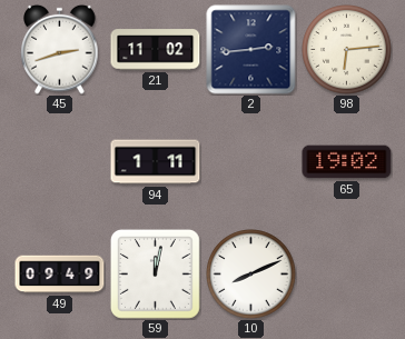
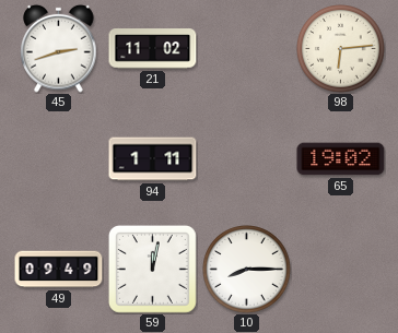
2: 2:44 -> none (251, 50)
10: 8:11 -> 8:15 (247, 270)
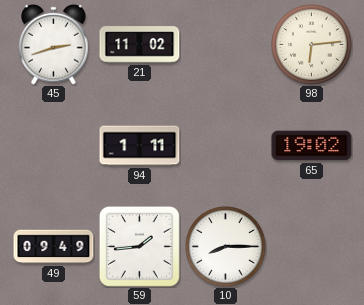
59: 12:02 -> 1:44 (139, 246)
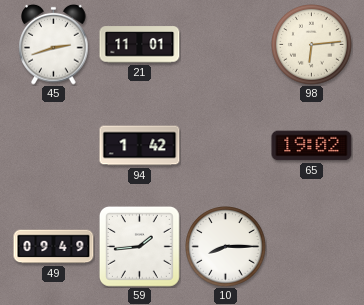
21: 11:02 -> 11:01 (140, 45)
94: 1:11 -> 1:42 (140, 146)
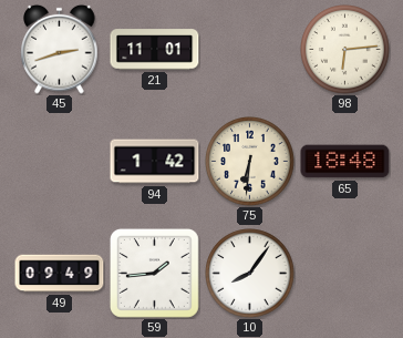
75: none -> 6:31 (250, 162)
65: 19:02 -> 18:48 (345, 162)
10: 8:15 -> 8:06 (250, 274)
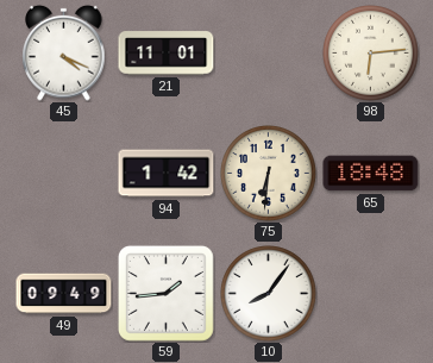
45: 2:42 -> 4:19 (64, 52)
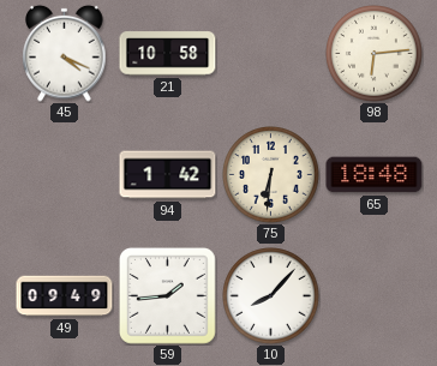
21: 11:01 -> 10:58 (168, 54)
10: 8:06 -> 8:07 (271, 296)
